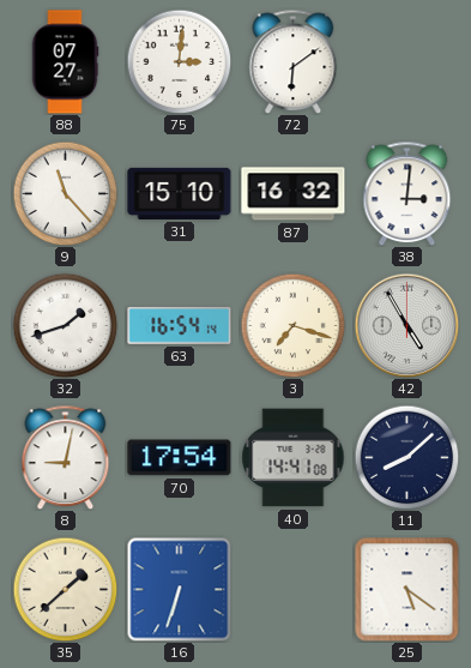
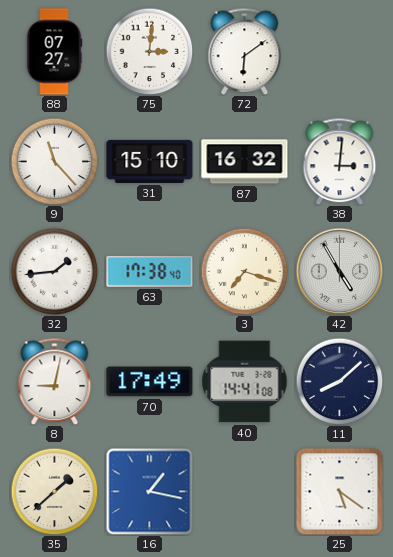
32: 1:42 -> 1:44 (54, 271)
63: 16:54 -> 17:38 (150, 271)
70: 17:54 -> 17:49 (150, 382)
16: 6:33 -> 1:17 (149, 491)
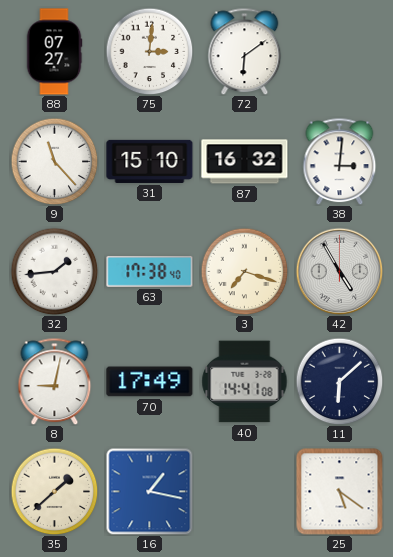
11: 8:08 -> 6:08 (339, 381)
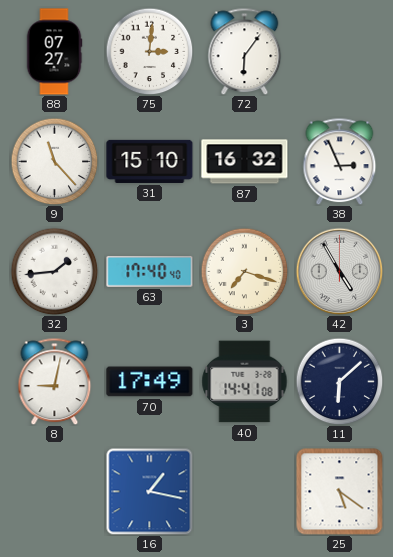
72: 6:09 -> 6:06 (245, 51)
38: 3:01 -> 2:56 (340, 161)
63: 17:38 -> 17:40 (150, 271)
35: 1:38 -> none (54, 491)
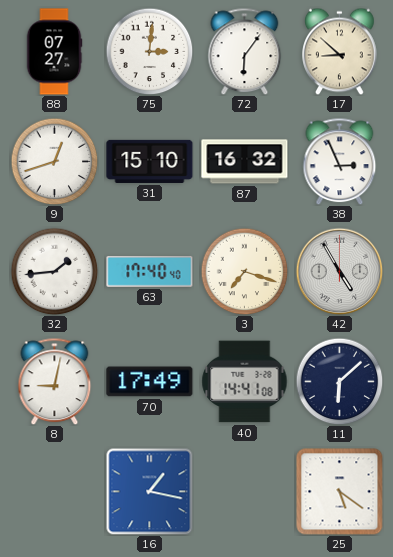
17: none -> 8:52 (340, 51)
9: 11:23 -> 12:42 (54, 161)
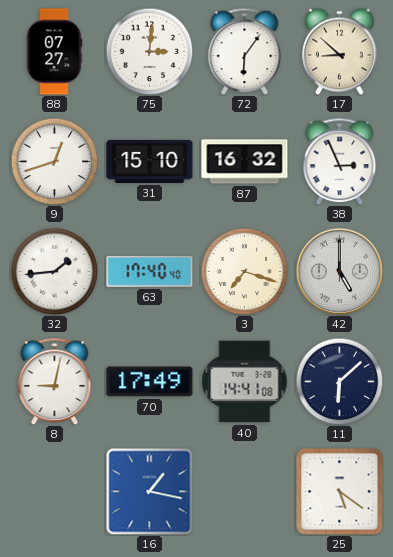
42: 4:55 -> 5:00 (339, 271)
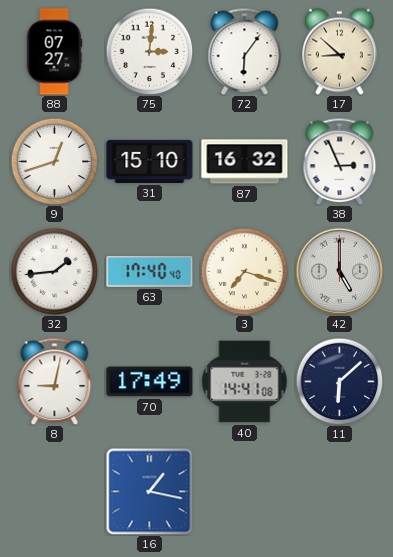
25: 5:21 -> none (340, 492)
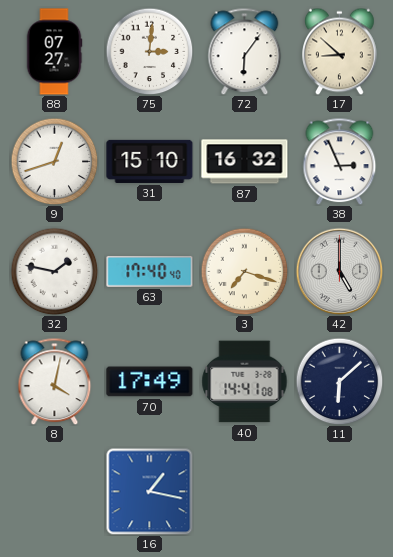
32: 1:44 -> 1:47 (54, 271)
8: 9:02 -> 4:02 (55, 381)
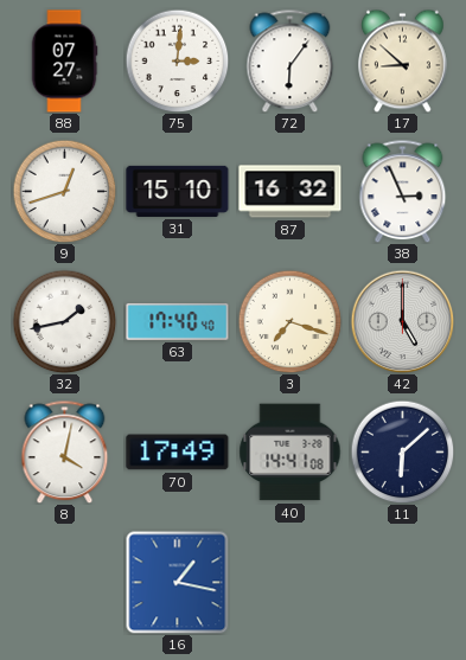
32: 1:47 -> 1:43 (64, 321)
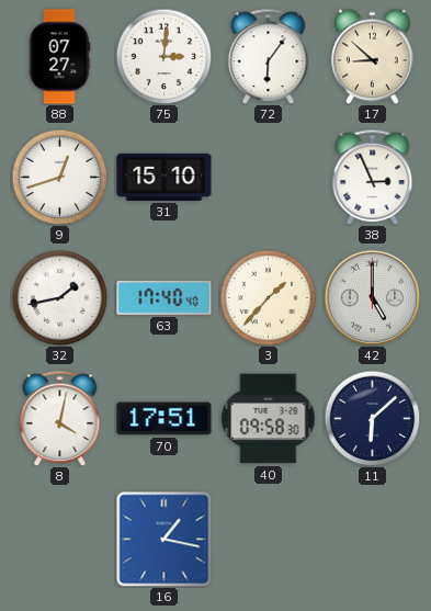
87: 16:32 -> none (291, 192)
3: 7:18 -> 1:37 (268, 297)
70: 17:49 -> 17:51 (165, 419)
40: 14:41 -> 09:58 (269, 419)
